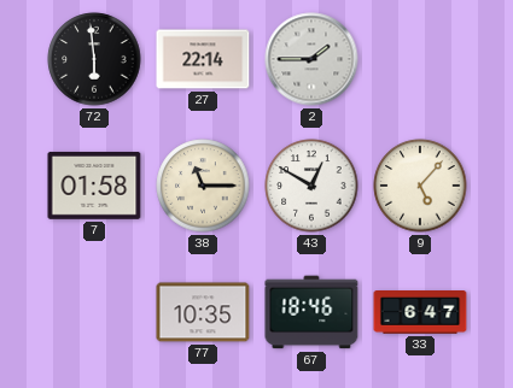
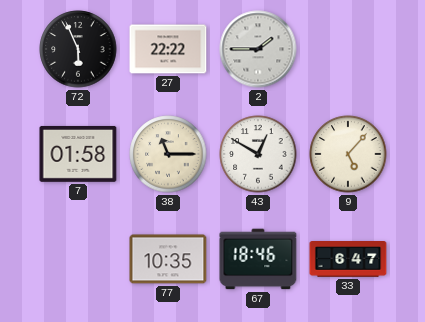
72: 5:59 -> 5:56 (78, 49)
27: 22:14 -> 22:22 (168, 49)
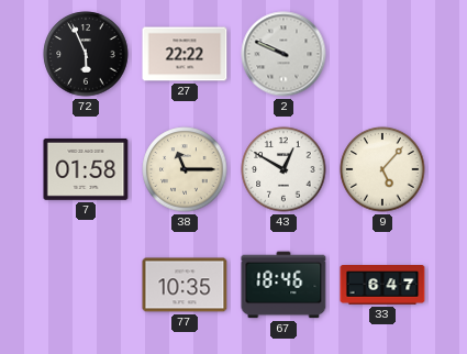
2: 1:45 -> 9:49 (283, 54)
